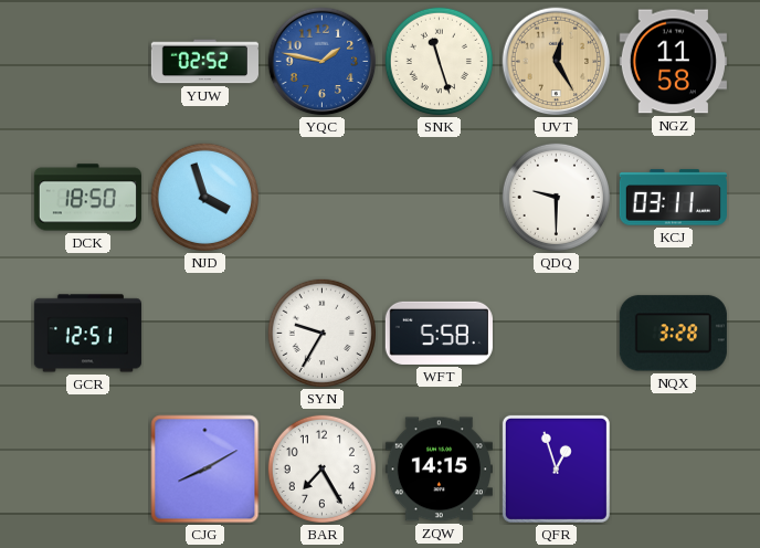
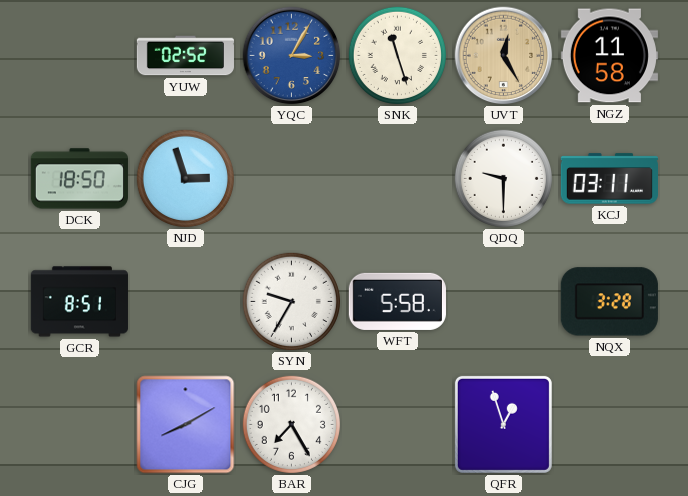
YQC: 1:47 -> 3:05 (292, 56)
NJD: 3:57 -> 2:57 (185, 178)
GCR: 12:51 -> 8:51 (79, 302)
ZQW: 14:15 -> none (439, 470)
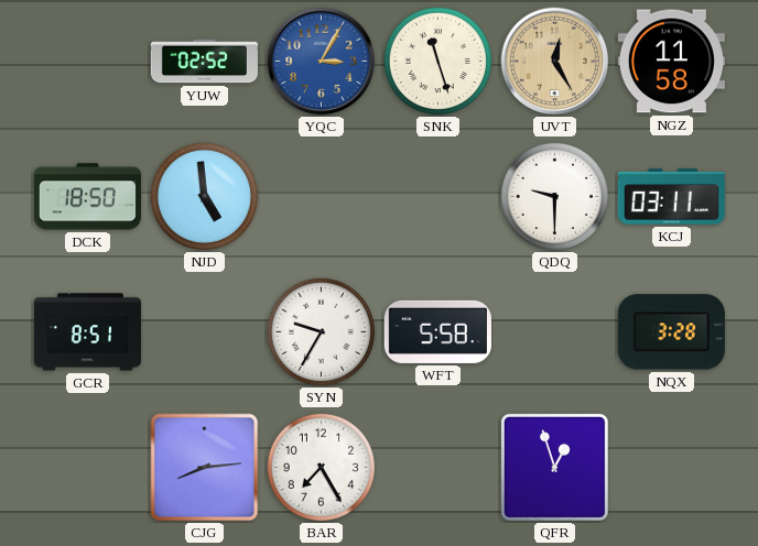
NJD: 2:57 -> 4:59 (204, 196)
CJG: 8:10 -> 8:14 (205, 468)
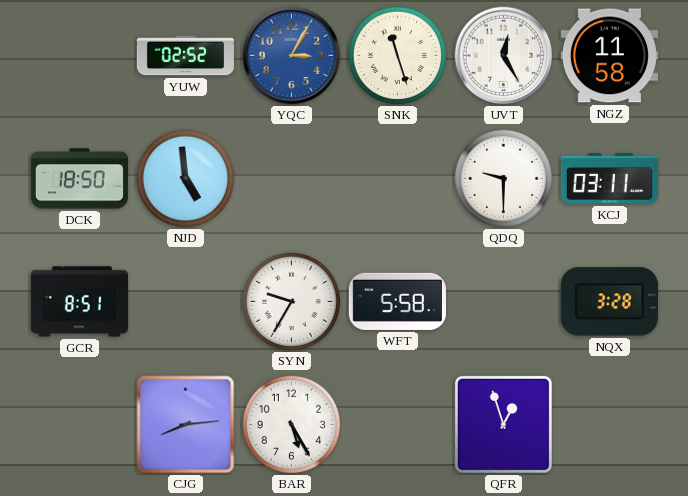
UVT dial: champagne -> white (504, 56)
BAR: 7:25 -> 5:25 (291, 424)
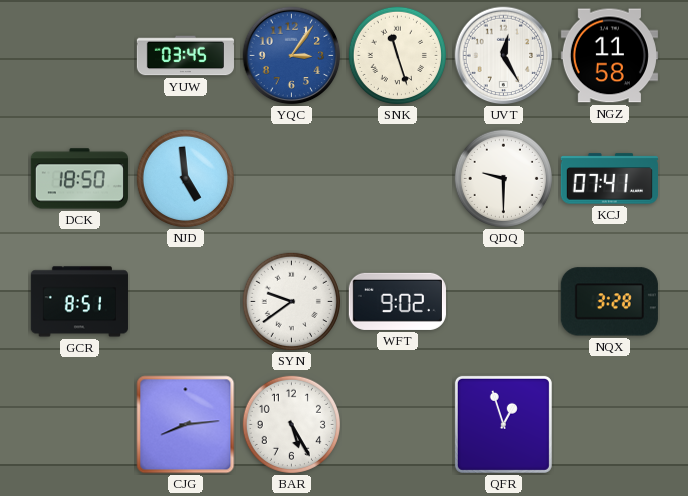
YUW: 02:52 -> 03:45 (185, 56)
YQC: 3:05 -> 3:06 (292, 56)
KCJ: 03:11 -> 07:41 (609, 179)
SYN: 9:35 -> 9:39 (291, 301)
WFT: 5:58 -> 9:02 (397, 301)
